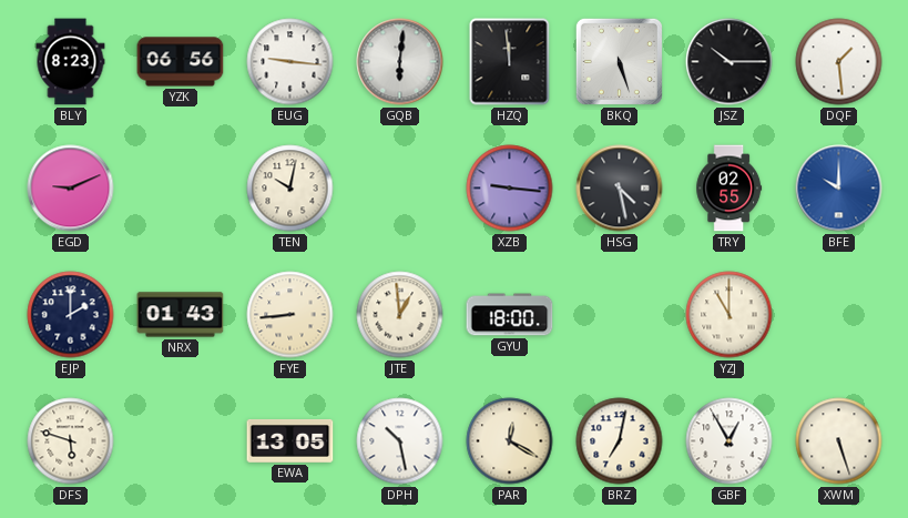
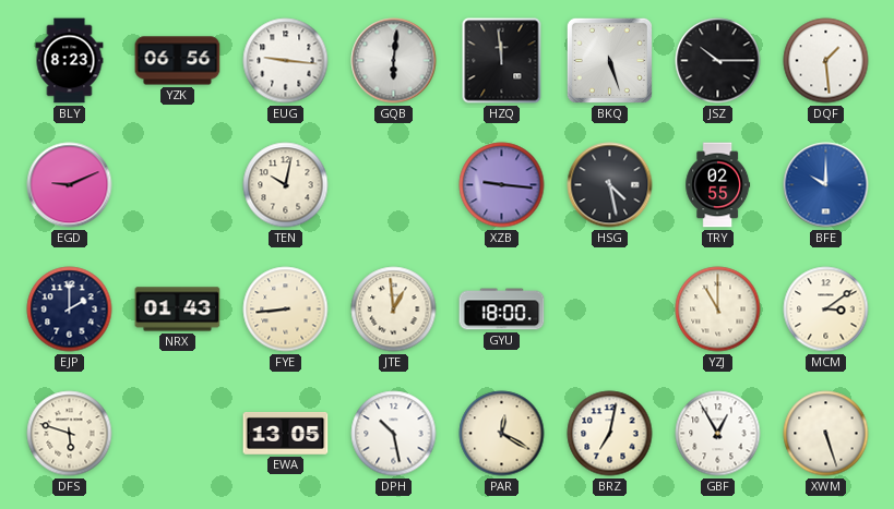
MCM: none -> 3:09 (826, 310)
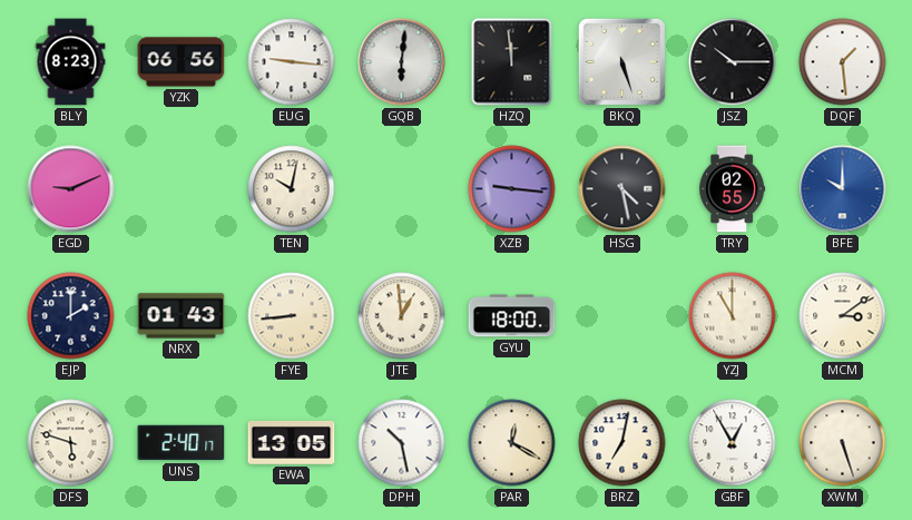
UNS: none -> 2:40 (182, 443)
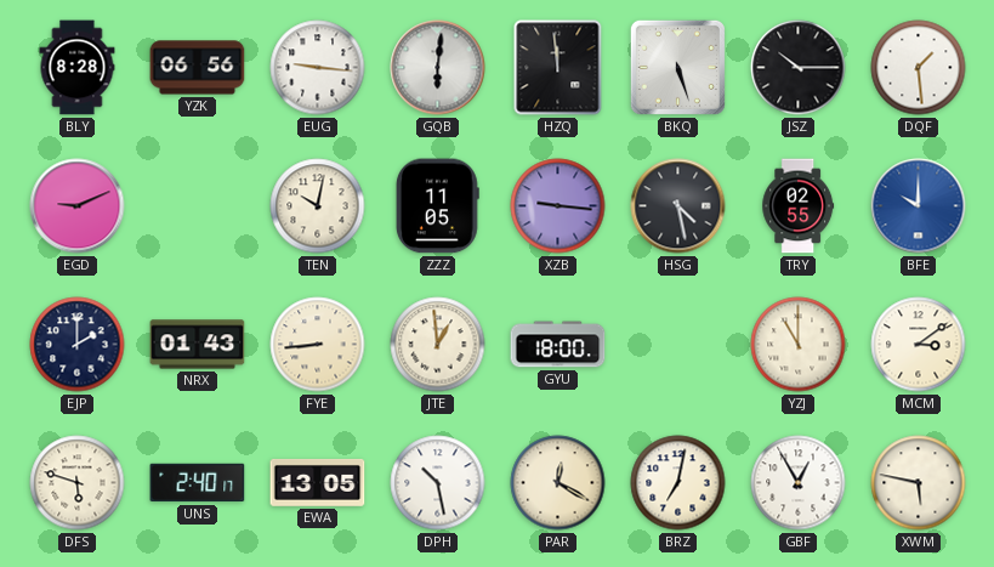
BLY: 8:23 -> 8:28 (78, 68)
ZZZ: none -> 11:05 (438, 206)
XWM: 5:27 -> 5:47 (919, 483)
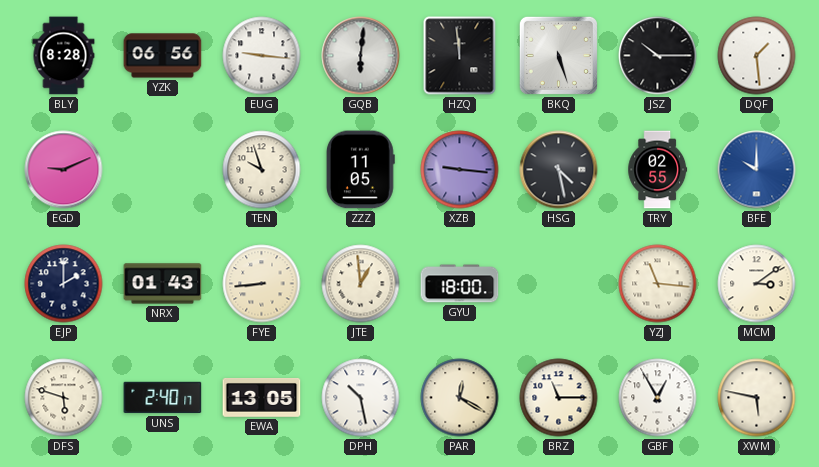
TEN: 10:02 -> 9:57 (262, 170)
YZJ: 11:00 -> 11:16 (658, 284)
BRZ: 7:02 -> 11:15 (559, 398)
